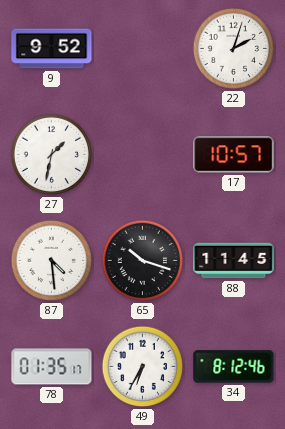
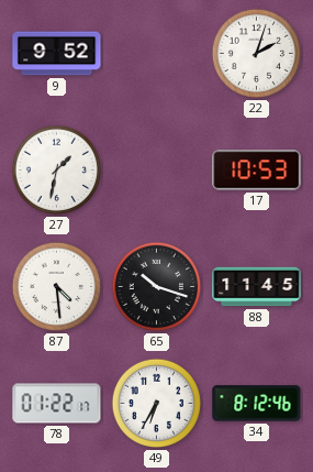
17: 10:57 -> 10:53 (257, 171)
78: 01:35 -> 01:22 (57, 404)
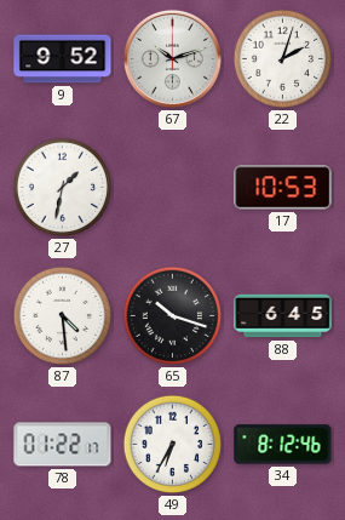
67: none -> 10:12 (172, 58)
88: 11:45 -> 6:45 (283, 316)
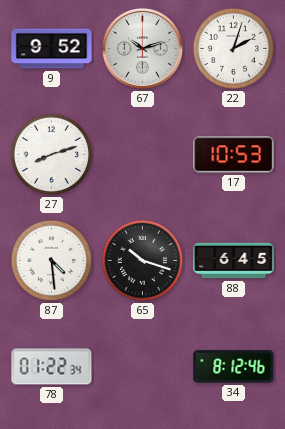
27: 1:32 -> 8:12 (52, 155)
78: 01:22:17 -> 01:22:34 (52, 367)
49: 6:35 -> none (173, 445)
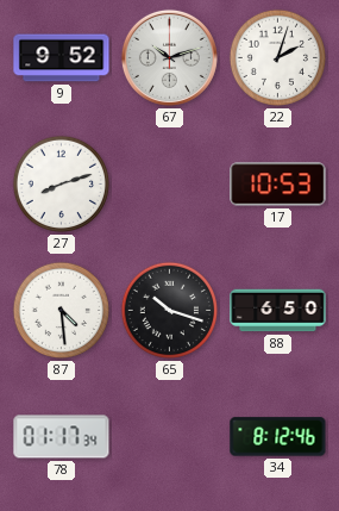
88: 6:45 -> 6:50 (278, 311)
78: 01:22 -> 01:17 (62, 437)
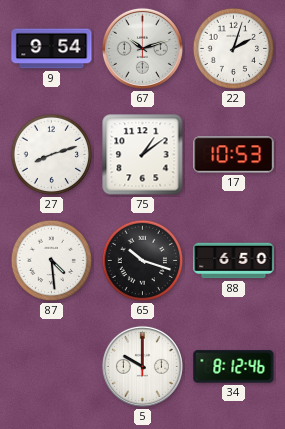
9: 9:52 -> 9:54 (52, 49)
75: none -> 1:09 (143, 155)
78: 01:17 -> none (62, 437)
5: none -> 10:00 (142, 366)
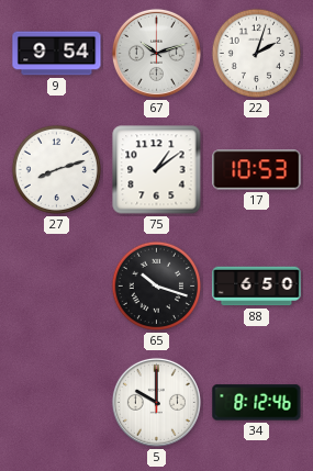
87: 4:29 -> none (52, 261)
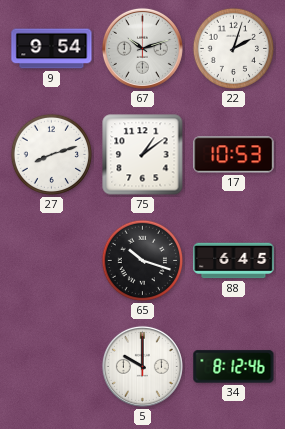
88: 6:50 -> 6:45 (234, 261)
